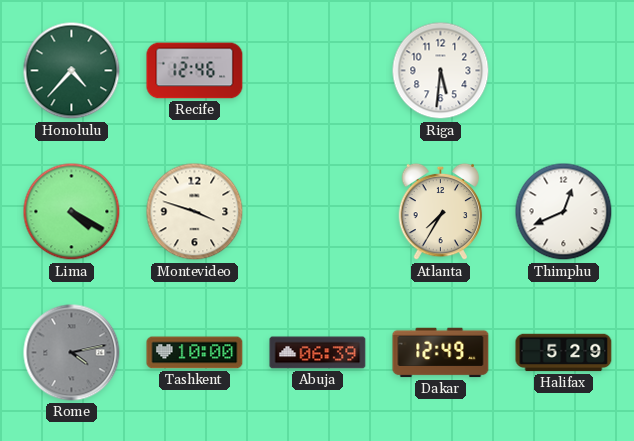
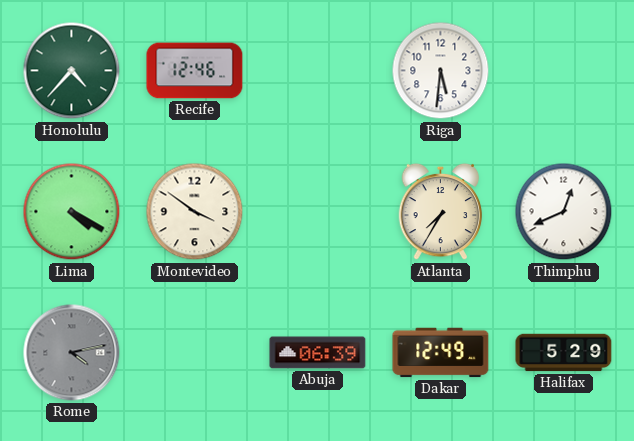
Montevideo: 3:48 -> 3:51 (195, 212)
Tashkent: 10:00 -> none (195, 353)
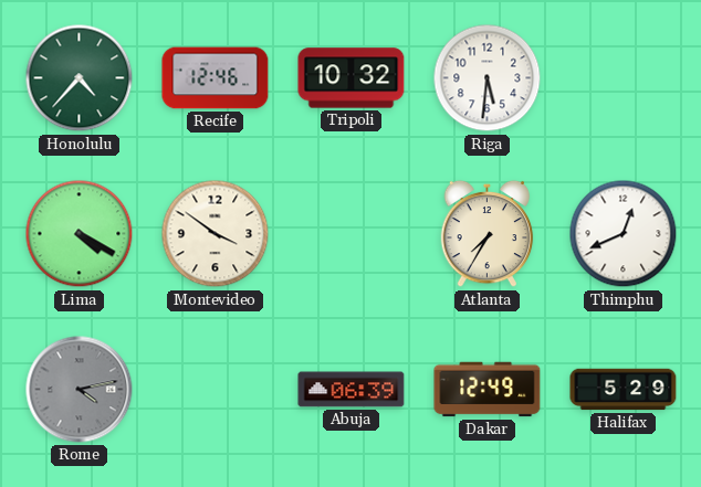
Tripoli: none -> 10:32 (352, 78)
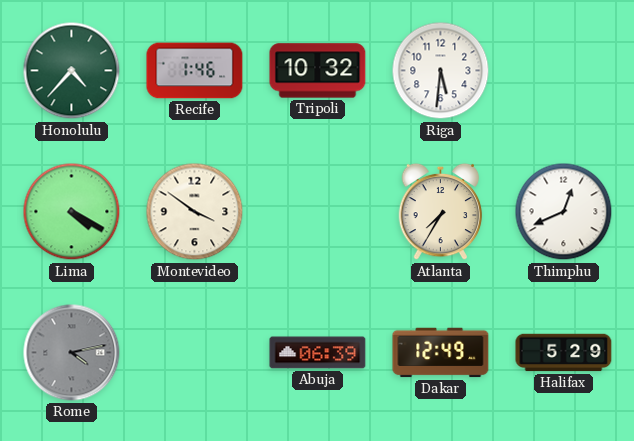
Recife: 12:46 -> 1:46 (195, 71)
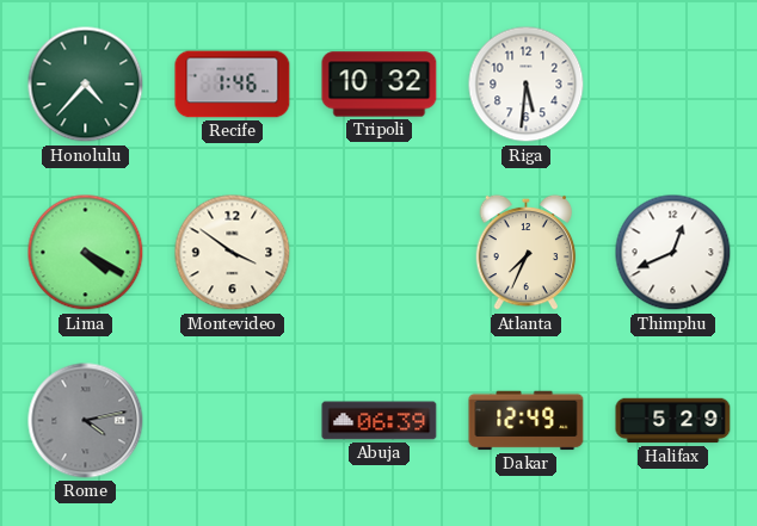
Atlanta: 7:35 -> 7:34 (527, 253)
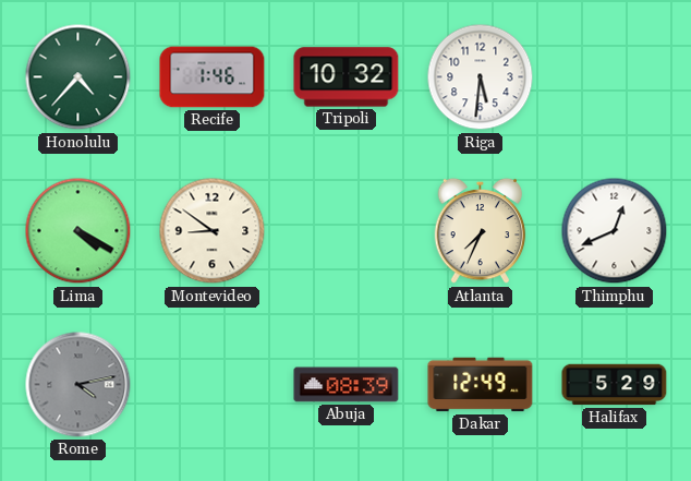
Montevideo: 3:51 -> 8:51 (213, 231)
Abuja: 06:39 -> 08:39 (347, 385)
